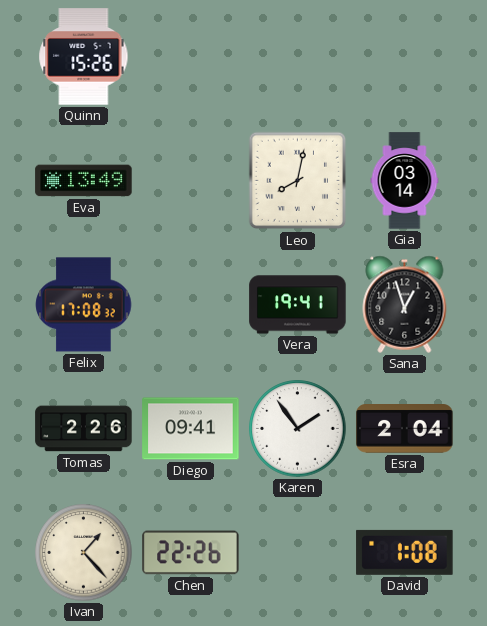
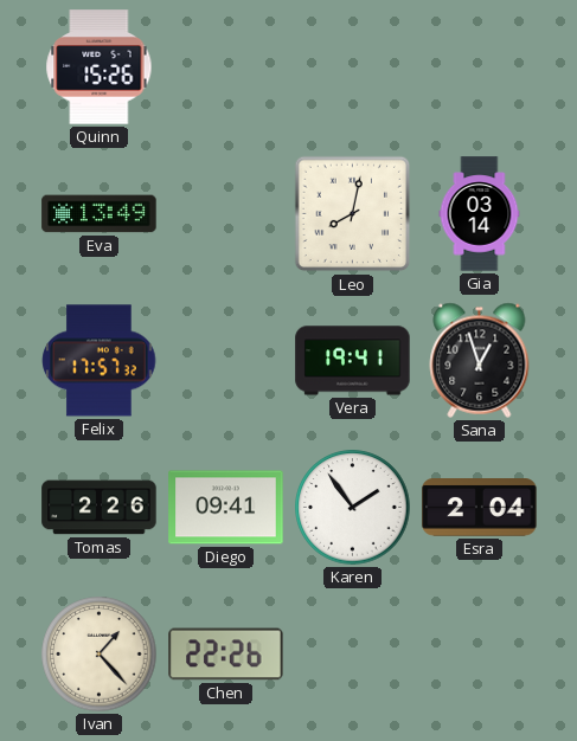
Felix: 17:08 -> 17:57 (100, 361)
David: 1:08 -> none (405, 552)
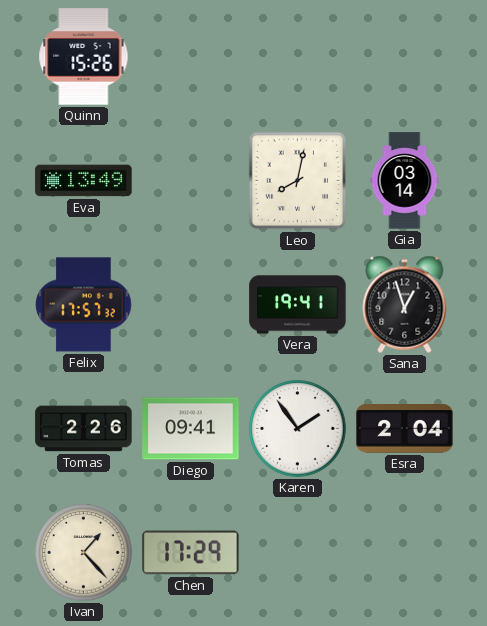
Chen: 22:26 -> 17:29 (191, 553)
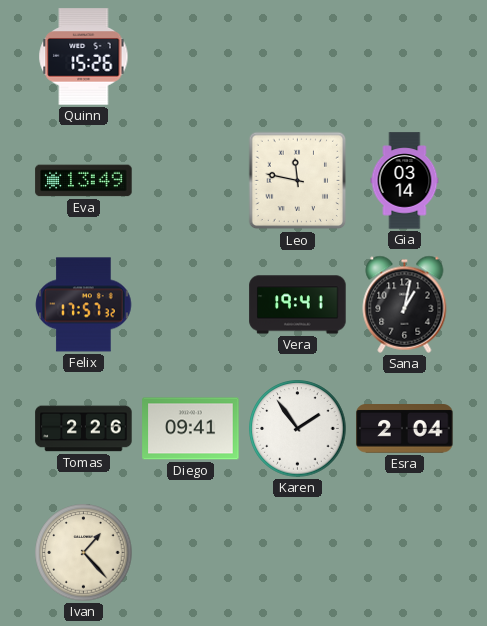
Leo: 8:02 -> 11:47 (298, 181)
Sana: 12:57 -> 1:02 (405, 304)
Chen: 17:29 -> none (191, 553)
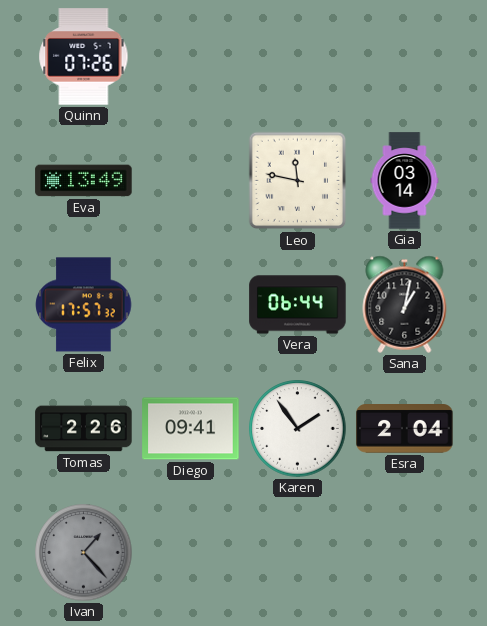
Quinn: 15:26 -> 07:26 (84, 57)
Vera: 19:41 -> 06:44 (298, 305)
Ivan dial: cream -> grey (84, 553)
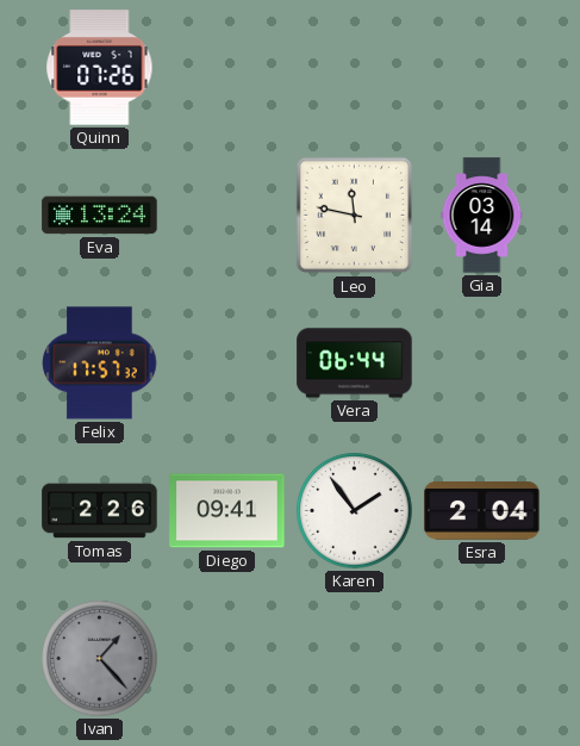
Eva: 13:49 -> 13:24 (100, 216)
Sana: 1:02 -> none (405, 304)
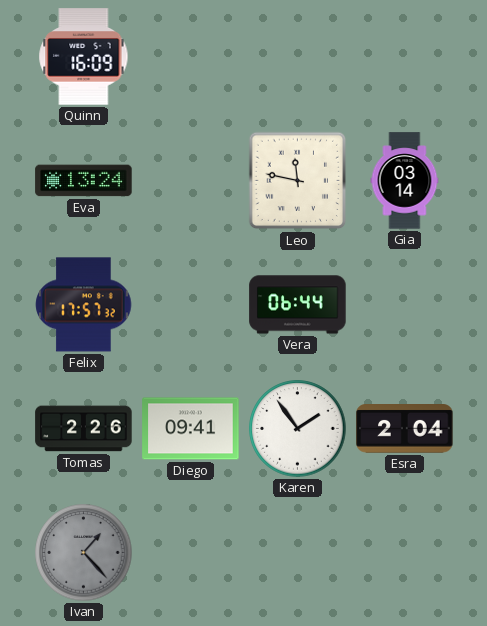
Quinn: 07:26 -> 16:09 (84, 57)
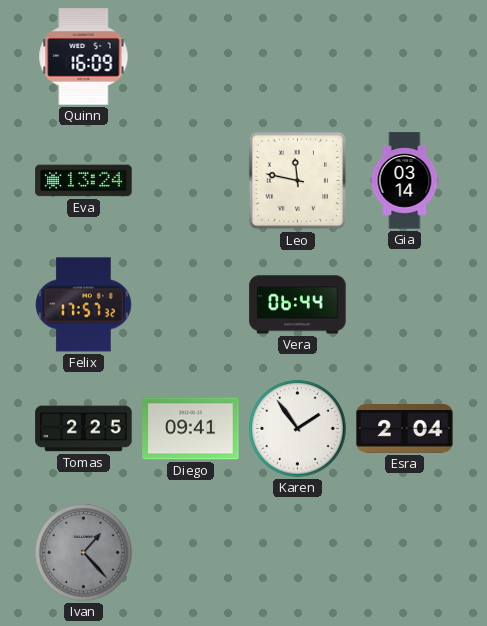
Tomas: 2:26 -> 2:25 (84, 429)
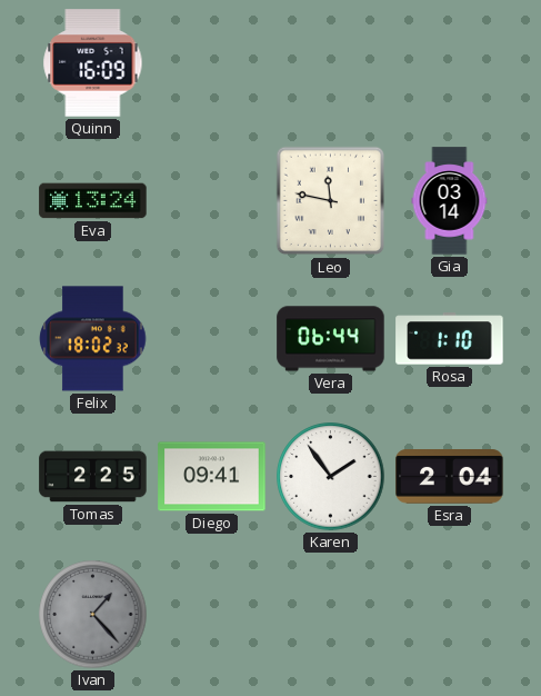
Felix: 17:57 -> 18:02 (93, 339)
Rosa: none -> 1:10 (450, 339)
